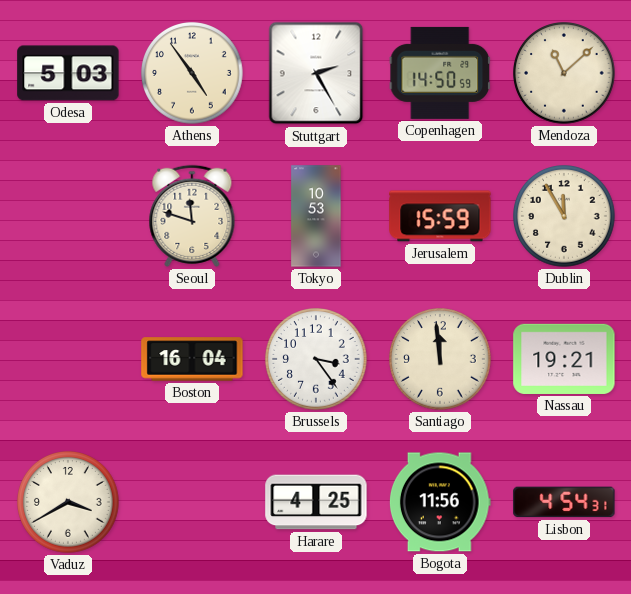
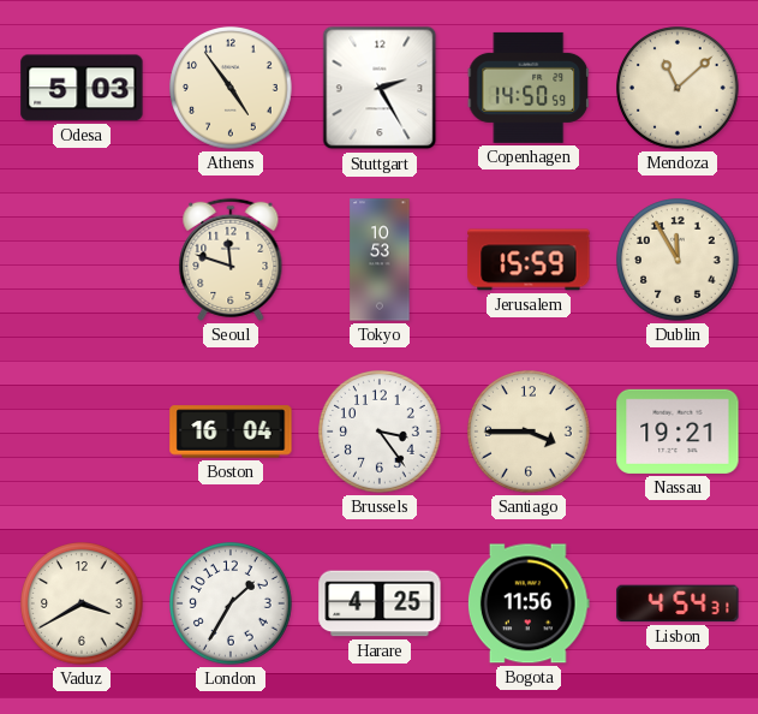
Santiago: 11:59 -> 3:45 (530, 433)
London: none -> 1:35 (232, 605)
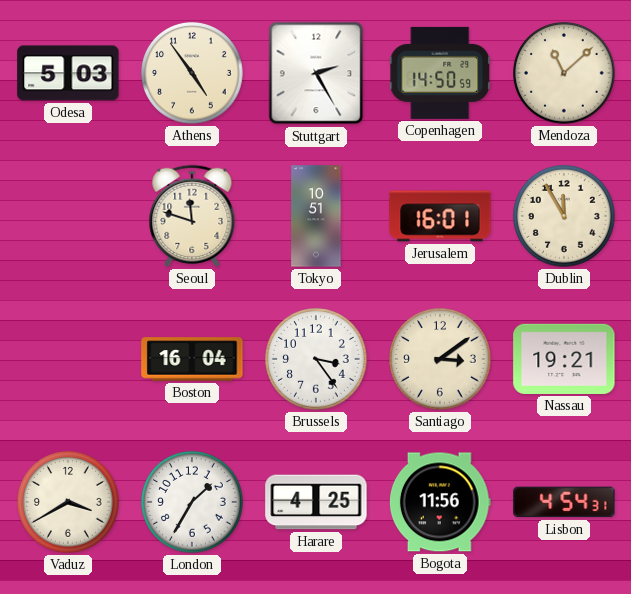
Tokyo: 10:53 -> 10:51 (316, 216)
Jerusalem: 15:59 -> 16:01 (440, 216)
Santiago: 3:45 -> 3:09 (441, 360)
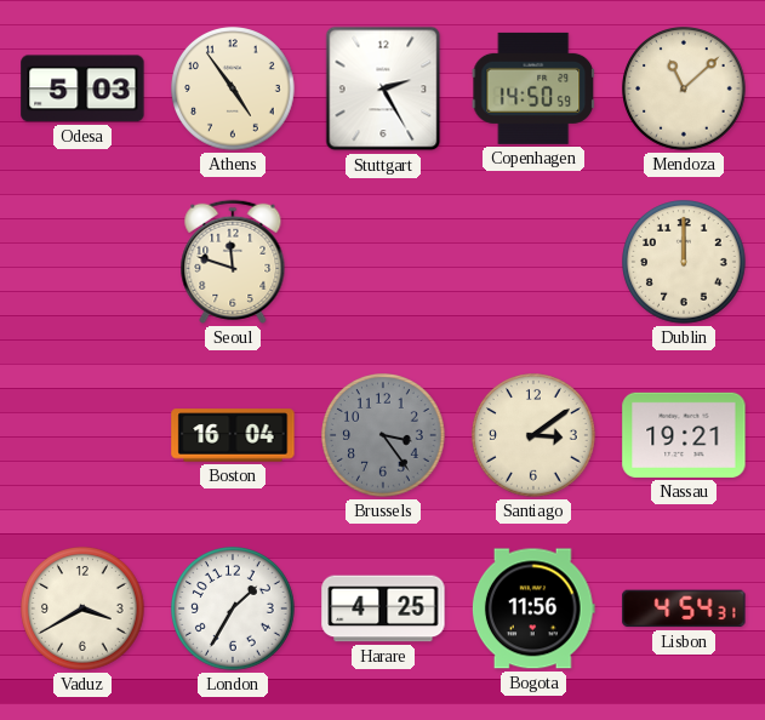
Tokyo: 10:51 -> none (316, 216)
Jerusalem: 16:01 -> none (440, 216)
Dublin: 11:55 -> 12:00 (685, 263)
Brussels dial: white -> grey (384, 436)
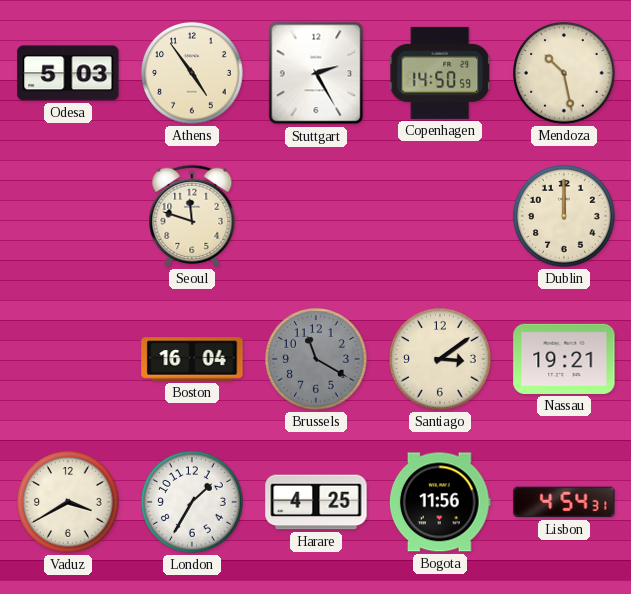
Mendoza: 11:08 -> 10:28 (565, 74)
Brussels: 3:24 -> 11:20 (317, 360)
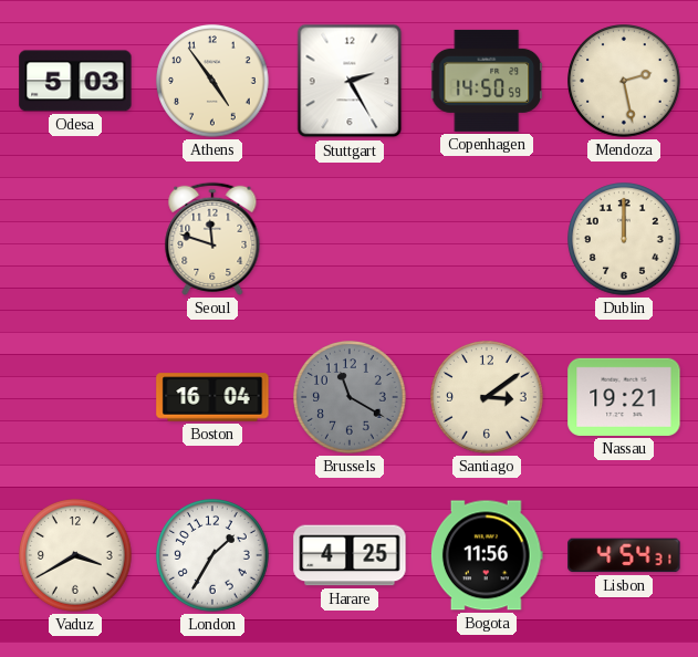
Mendoza: 10:28 -> 2:28 (625, 82)
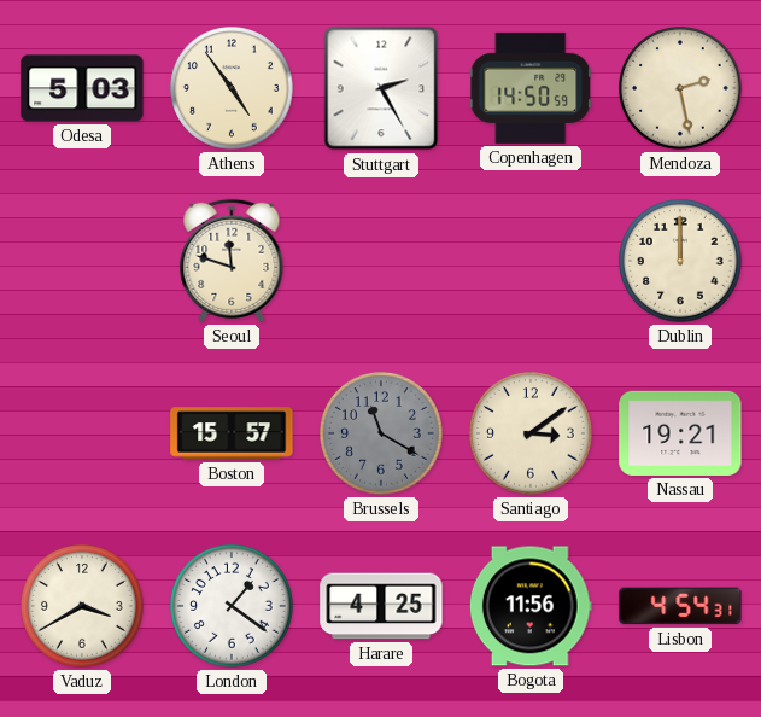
Boston: 16:04 -> 15:57 (232, 433)
London: 1:35 -> 1:21 (233, 607)
